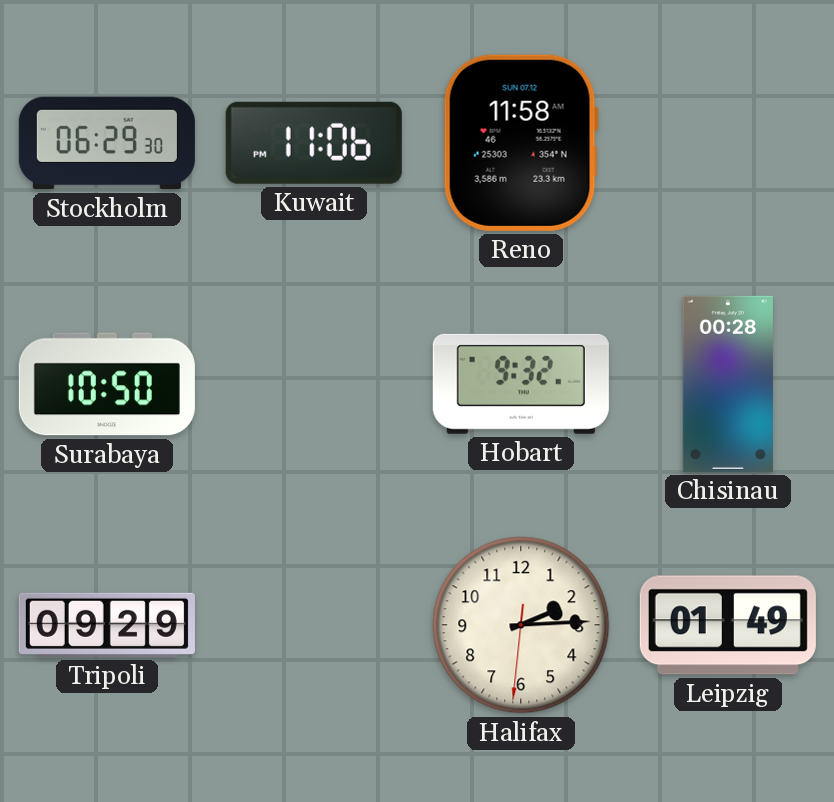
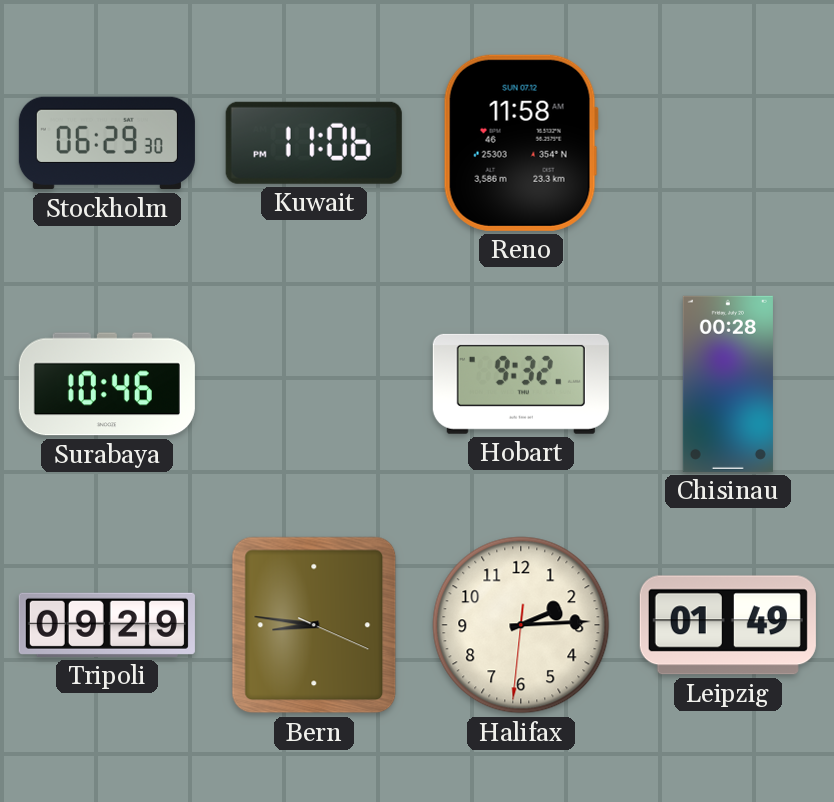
Surabaya: 10:50 -> 10:46 (107, 384)
Bern: none -> 8:46 (314, 625)
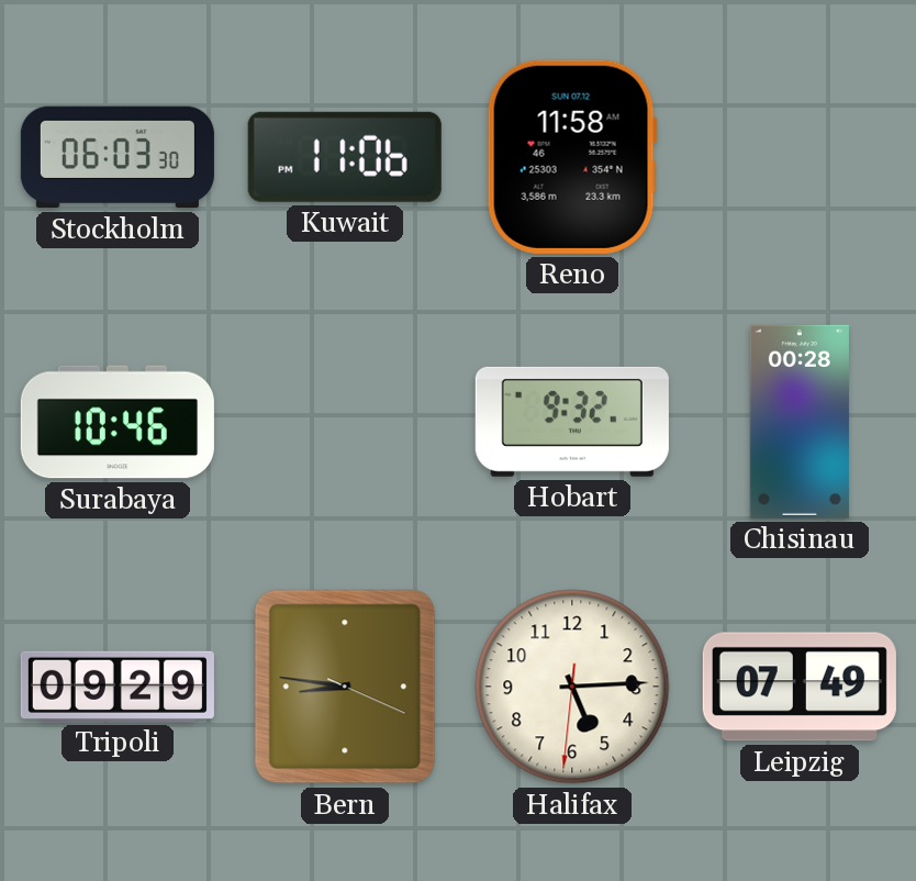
Stockholm: 06:29 -> 06:03 (118, 157)
Halifax: 2:14 -> 5:14 (572, 687)
Leipzig: 01:49 -> 07:49 (800, 687)
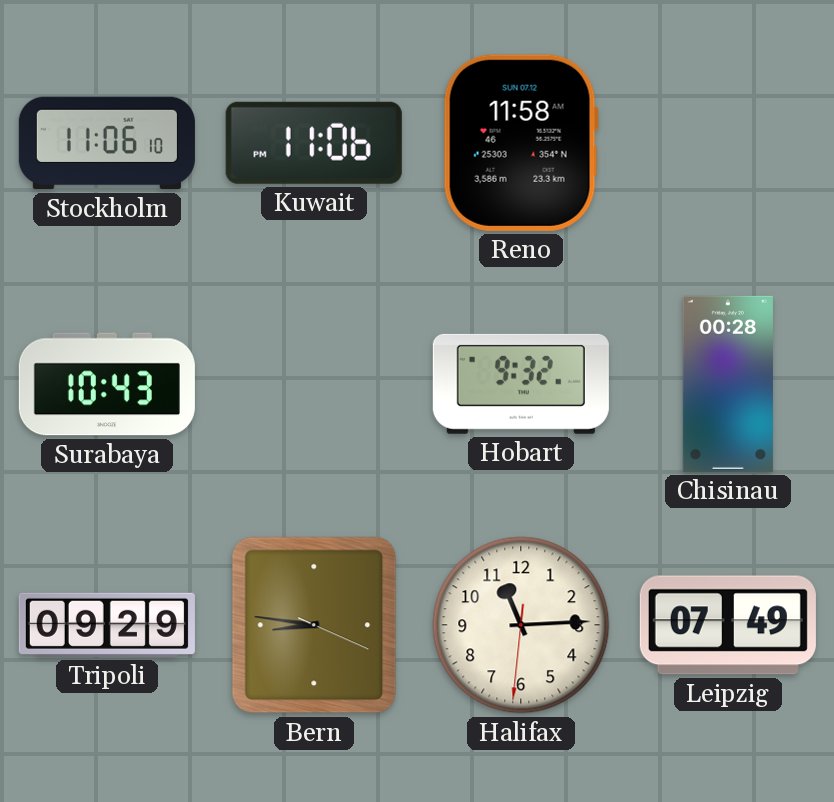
Stockholm: 06:03 -> 11:06 (107, 143)
Surabaya: 10:46 -> 10:43 (107, 384)
Halifax: 5:14 -> 11:14 (521, 625)
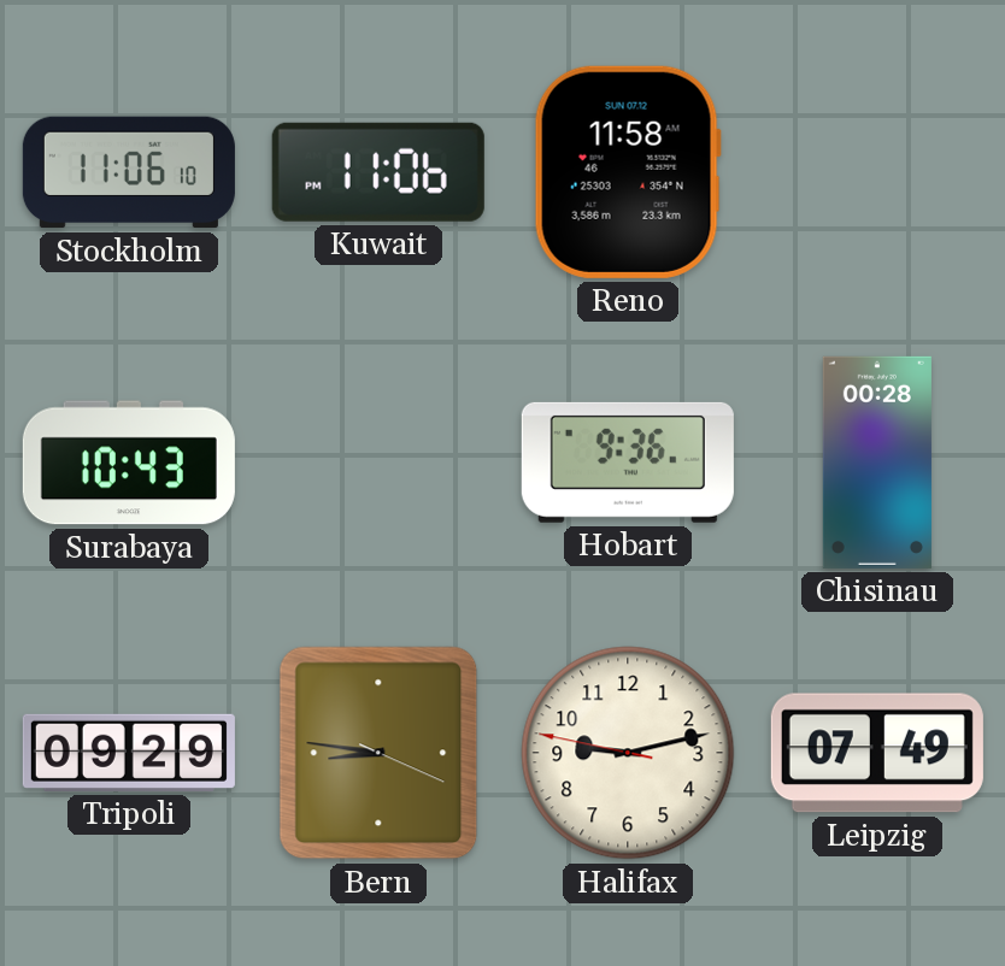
Hobart: 9:32 -> 9:36 (628, 463)
Halifax: 11:14 -> 9:12 (628, 753)
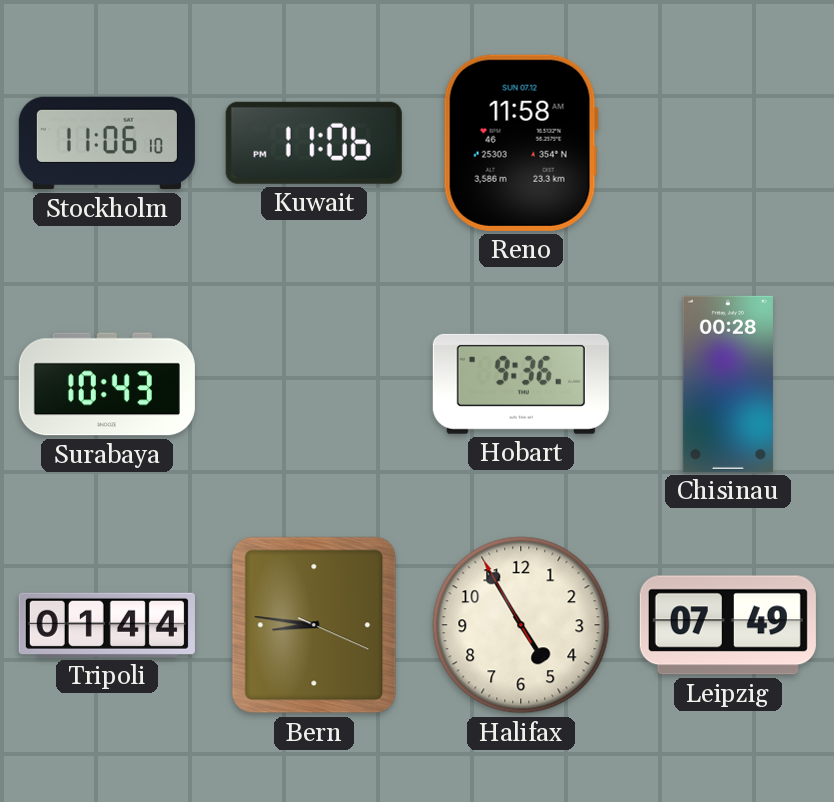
Tripoli: 09:29 -> 01:44 (107, 625)
Halifax: 9:12 -> 4:54 (521, 625)
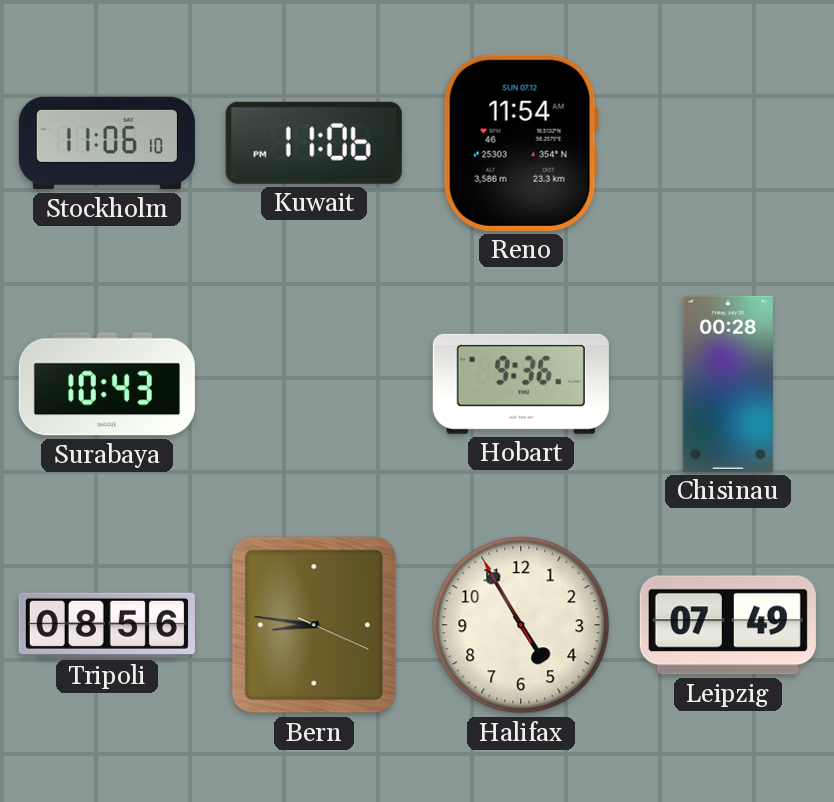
Reno: 11:58 -> 11:54 (521, 143)
Tripoli: 01:44 -> 08:56 (107, 625)
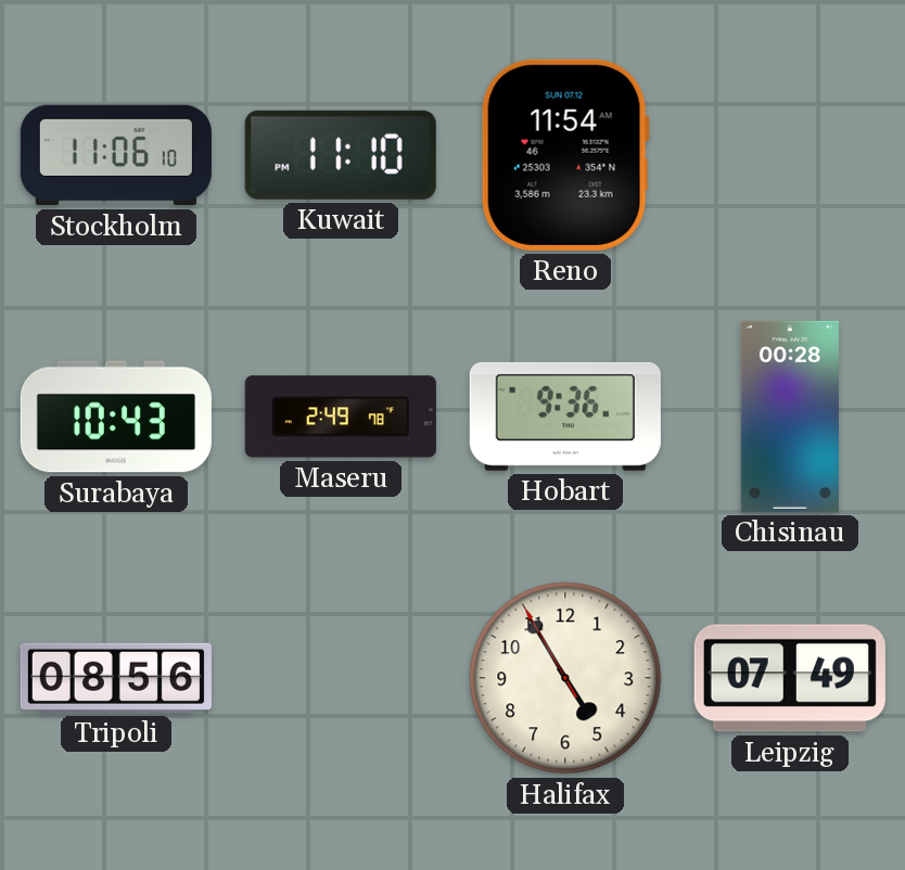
Kuwait: 11:06 -> 11:10 (341, 155)
Maseru: none -> 2:49 (341, 417)
Bern: 8:46 -> none (314, 625)
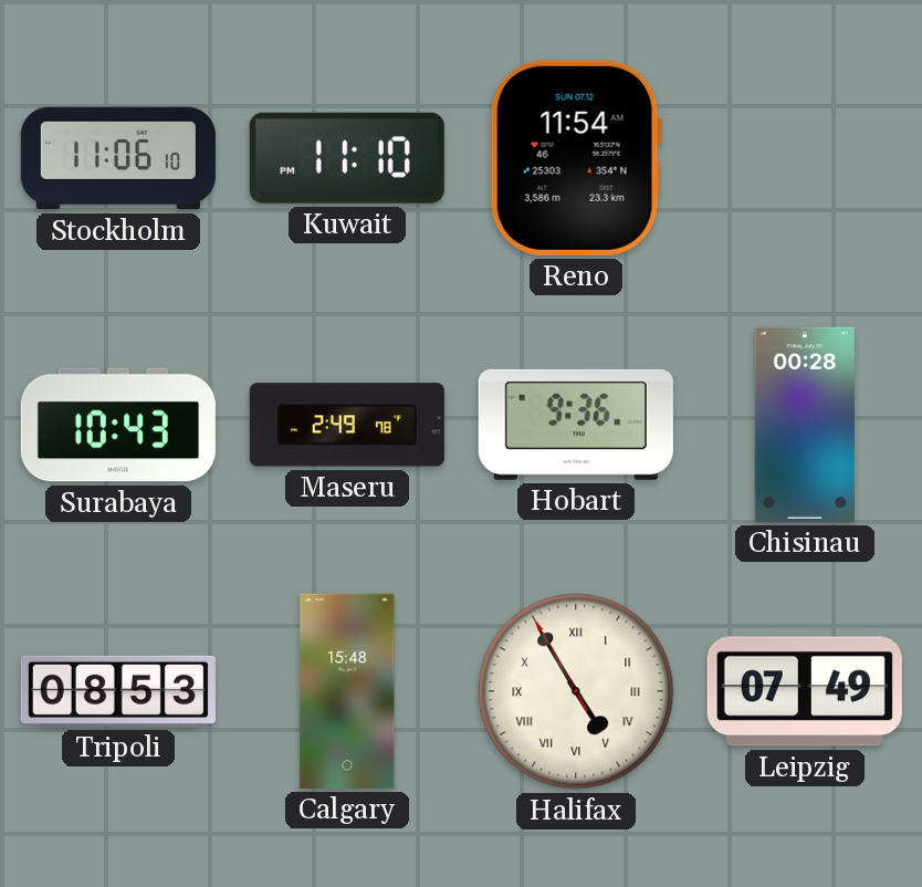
Tripoli: 08:56 -> 08:53 (118, 691)
Calgary: none -> 15:48 (347, 691)
Halifax numerals: Arabic -> Roman (576, 691)
